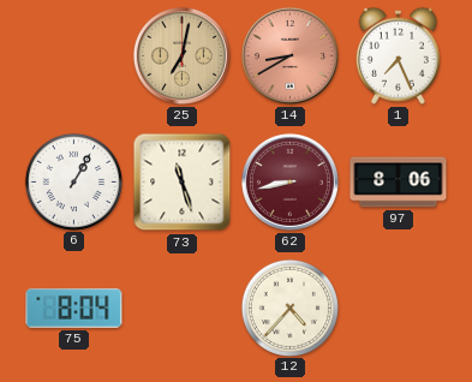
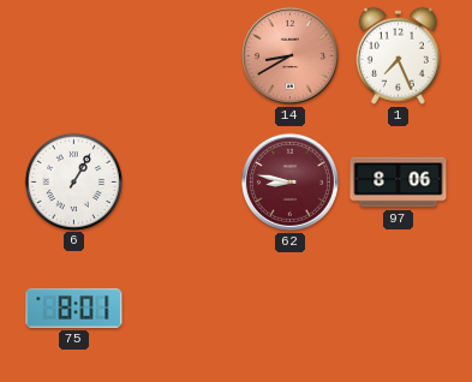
25: 7:02 -> none (181, 55)
73: 11:27 -> none (183, 183)
62: 8:43 -> 8:47 (289, 181)
75: 8:04 -> 8:01 (74, 308)
12: 4:37 -> none (289, 308)
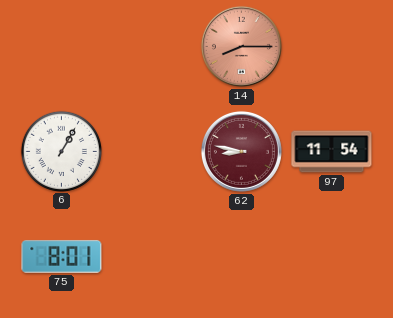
14: 8:40 -> 8:15 (241, 46)
1: 7:26 -> none (398, 55)
97: 8:06 -> 11:54 (332, 152)
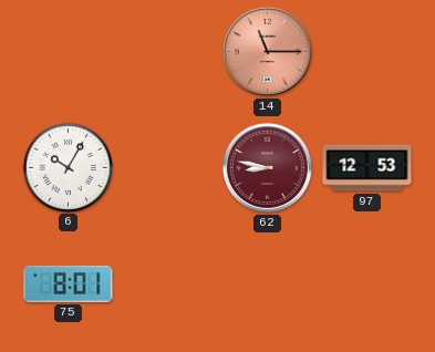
14: 8:15 -> 11:15 (267, 51)
6: 1:05 -> 10:05 (68, 167)
97: 11:54 -> 12:53 (367, 168)
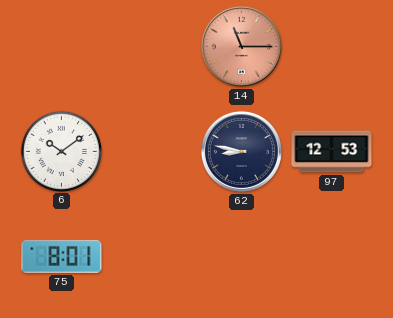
6: 10:05 -> 10:09 (61, 151)
62 dial: burgundy -> navy (241, 151)
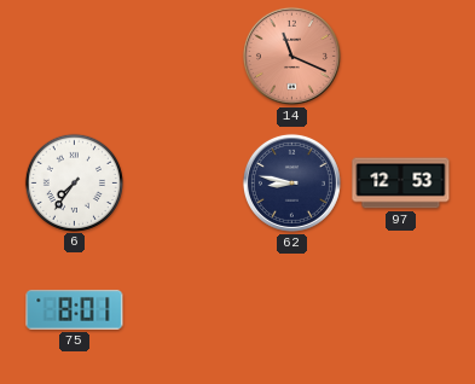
14: 11:15 -> 11:19 (291, 56)
6: 10:09 -> 7:36 (74, 182)
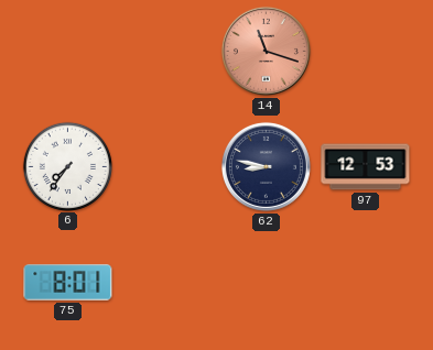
14: 11:19 -> 11:18 (266, 51)
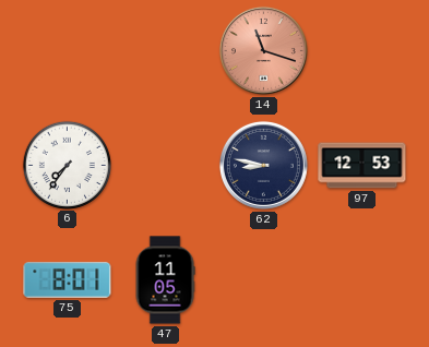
47: none -> 11:05 (165, 280)
